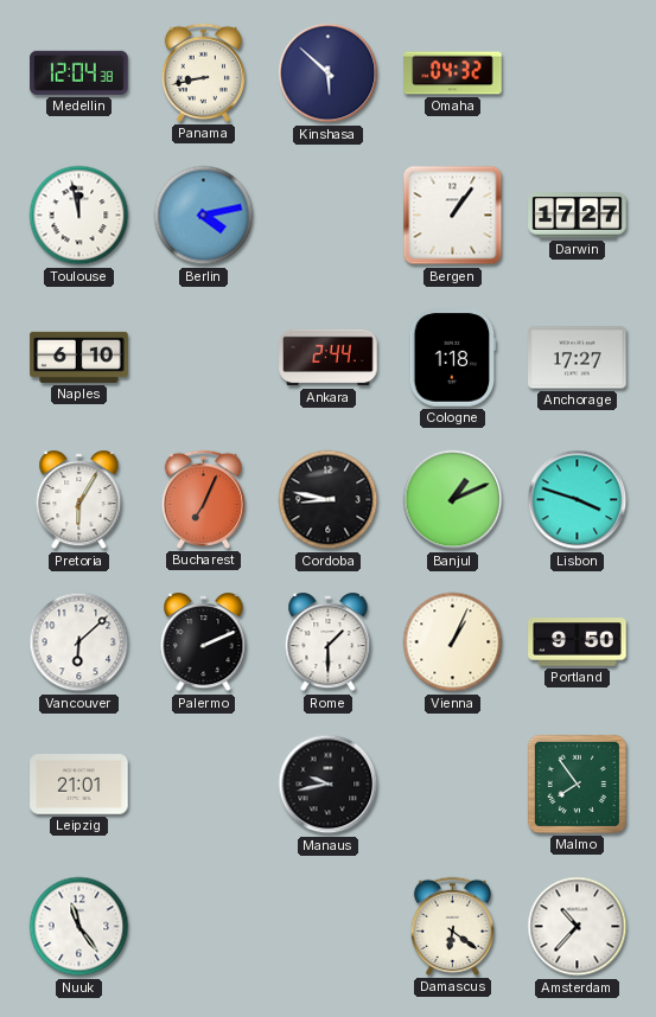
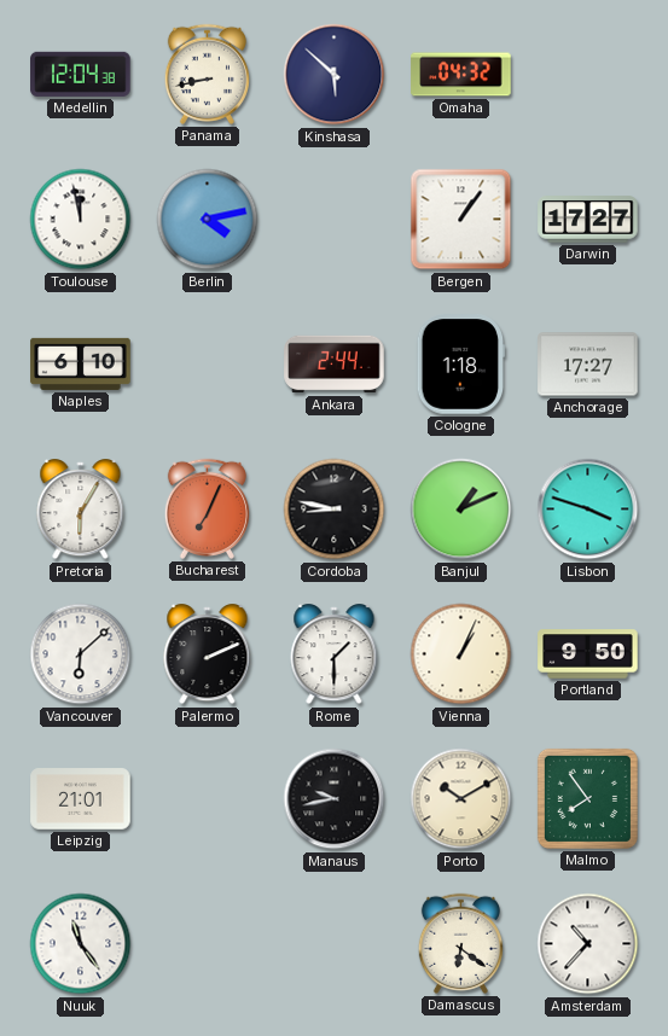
Porto: none -> 10:10 (461, 799)
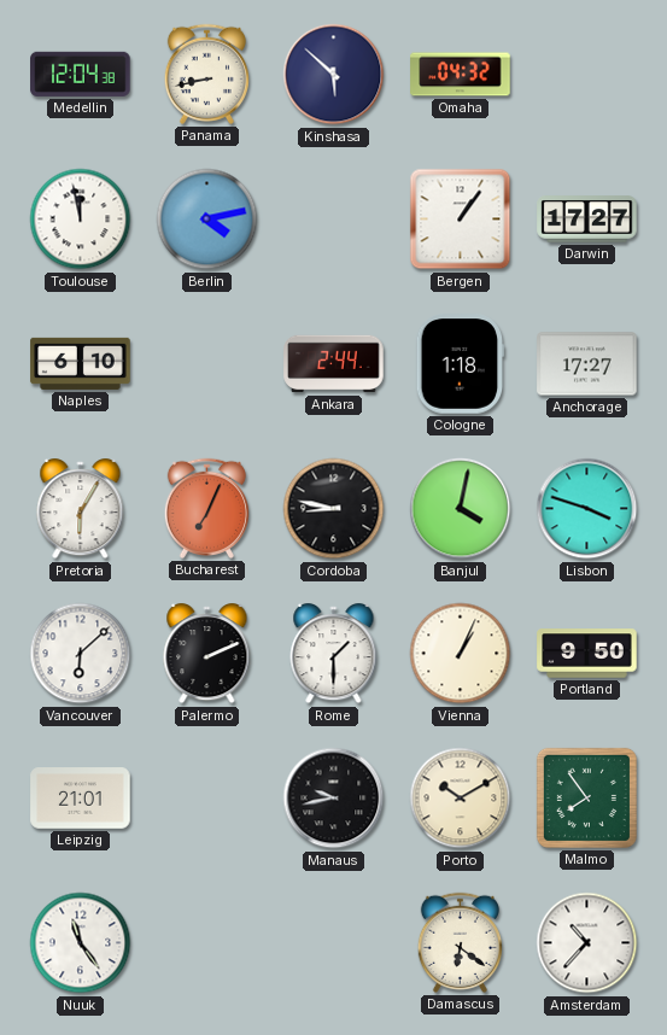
Banjul: 1:11 -> 4:02 (461, 509)
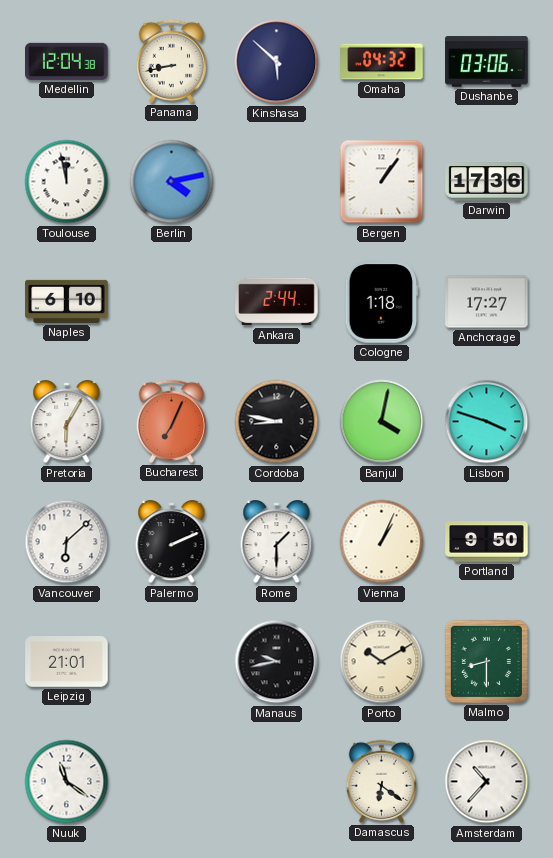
Dushanbe: none -> 03:06 (487, 62)
Darwin: 17:27 -> 17:36 (487, 182)
Malmo: 7:54 -> 8:30 (486, 661)
Nuuk: 11:24 -> 11:21 (67, 782)
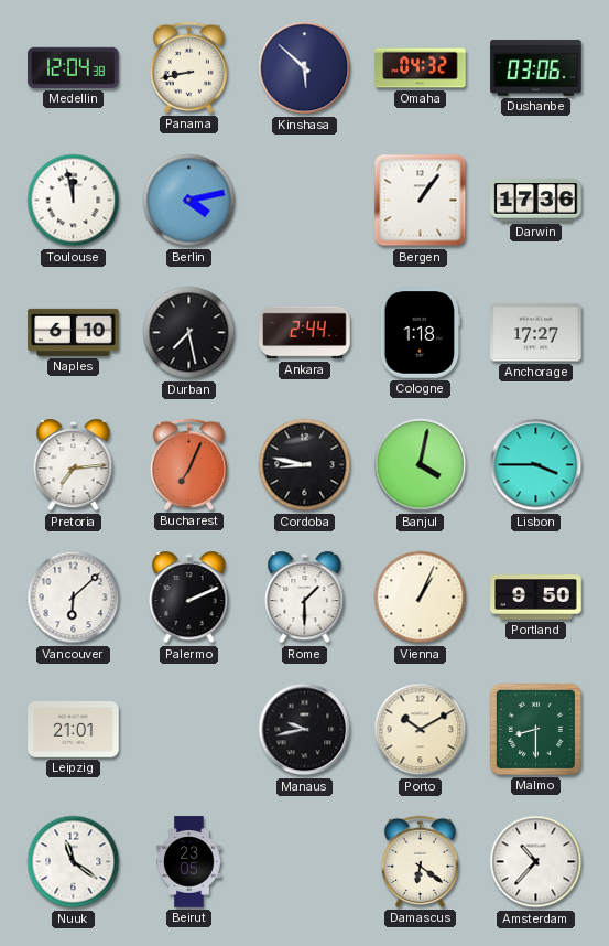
Durban: none -> 7:28 (189, 333)
Pretoria: 6:05 -> 7:14 (74, 465)
Lisbon: 3:48 -> 3:45 (536, 465)
Beirut: none -> 23:05 (189, 862)
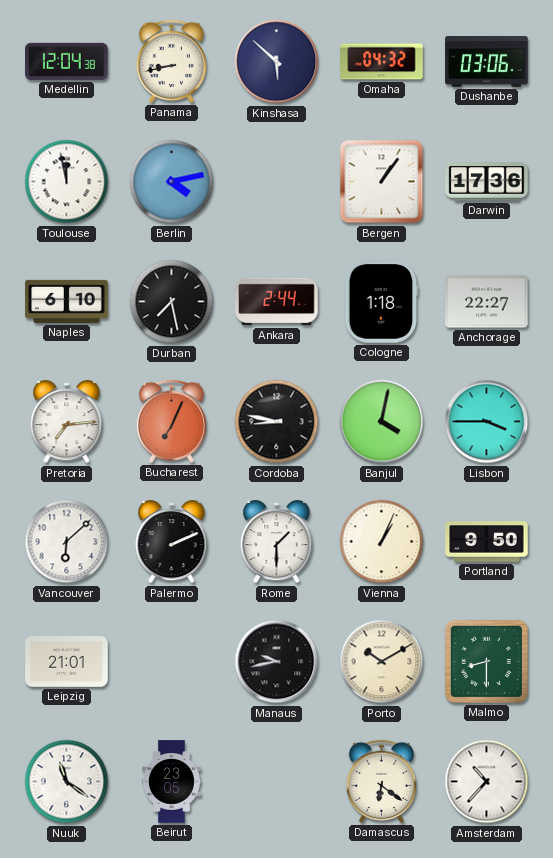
Anchorage: 17:27 -> 22:27 (487, 302)
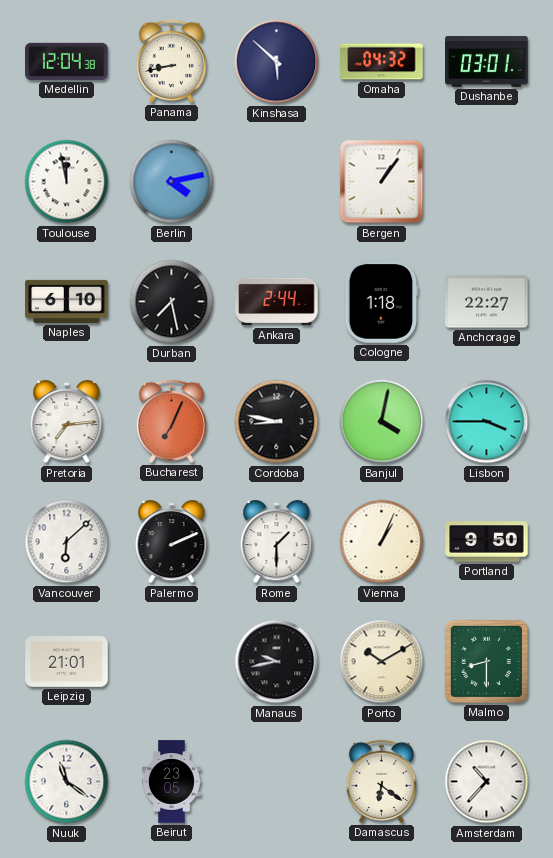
Dushanbe: 03:06 -> 03:01 (487, 62)
Darwin: 17:36 -> none (487, 182)
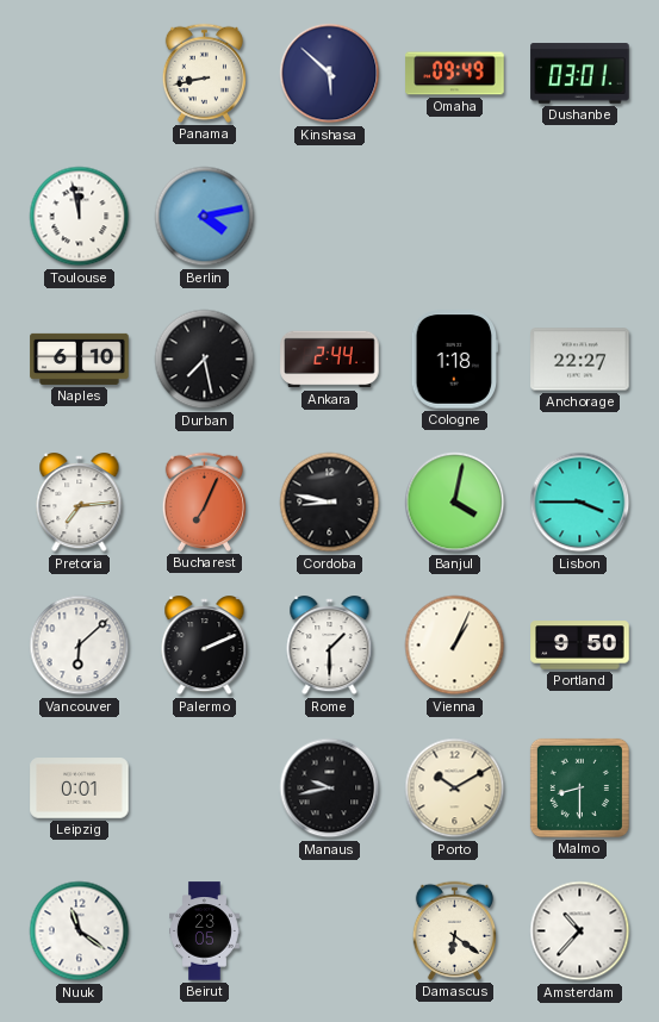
Medellin: 12:04 -> none (67, 61)
Omaha: 04:32 -> 09:49 (455, 74)
Bergen: 1:06 -> none (382, 182)
Leipzig: 21:01 -> 0:01 (80, 789)
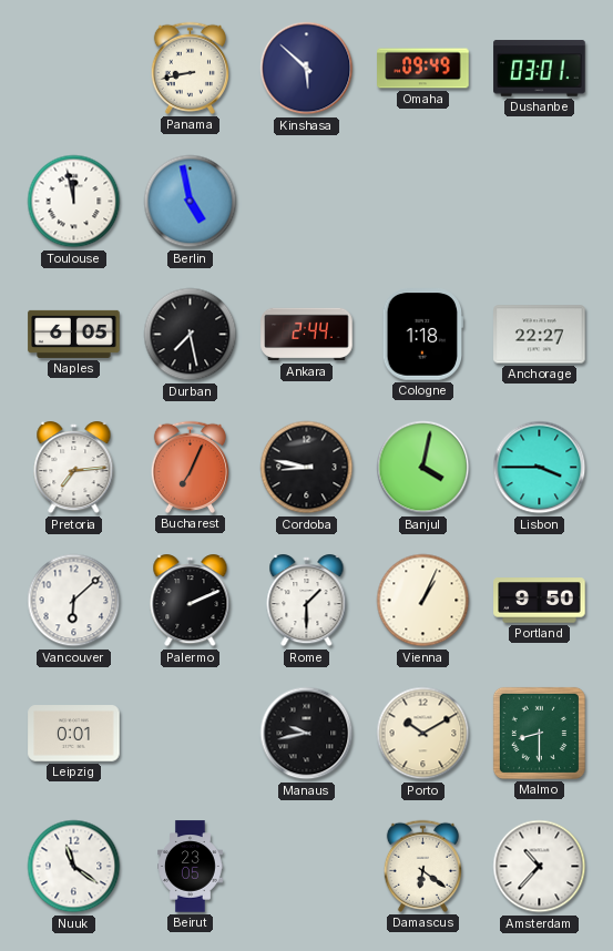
Berlin: 4:13 -> 4:58 (191, 202)
Naples: 6:10 -> 6:05 (74, 334)
